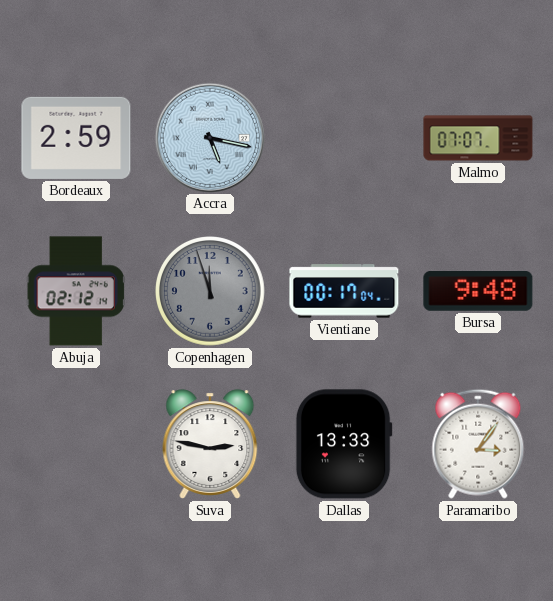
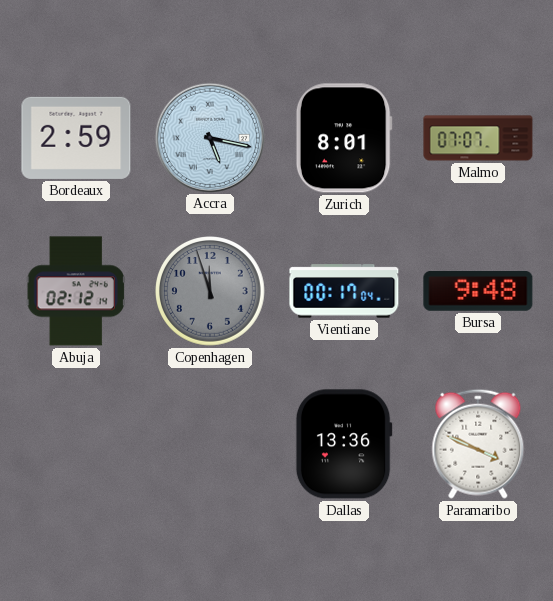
Zurich: none -> 8:01 (344, 138)
Suva: 2:47 -> none (210, 444)
Dallas: 13:33 -> 13:36 (344, 444)
Paramaribo: 3:06 -> 3:49 (478, 444)
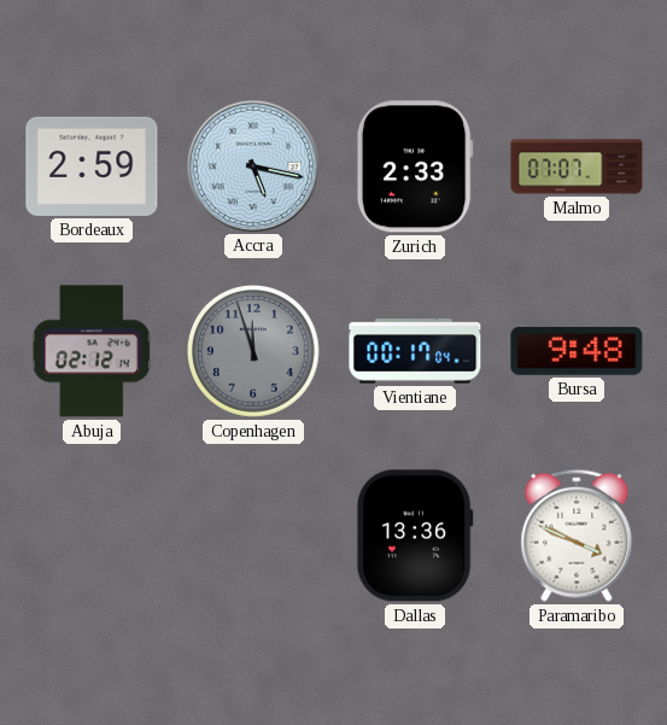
Zurich: 8:01 -> 2:33 (415, 166)
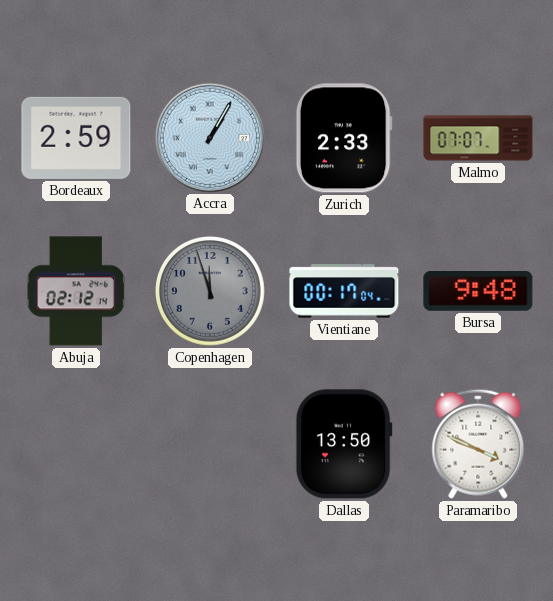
Accra: 5:17 -> 1:05 (209, 137)
Dallas: 13:36 -> 13:50 (344, 444)
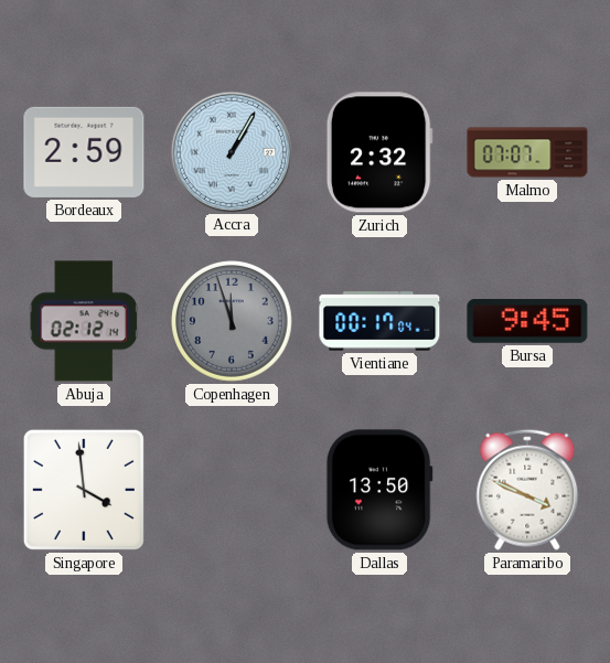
Zurich: 2:33 -> 2:32 (379, 152)
Bursa: 9:48 -> 9:45 (527, 322)
Singapore: none -> 3:59 (84, 490)
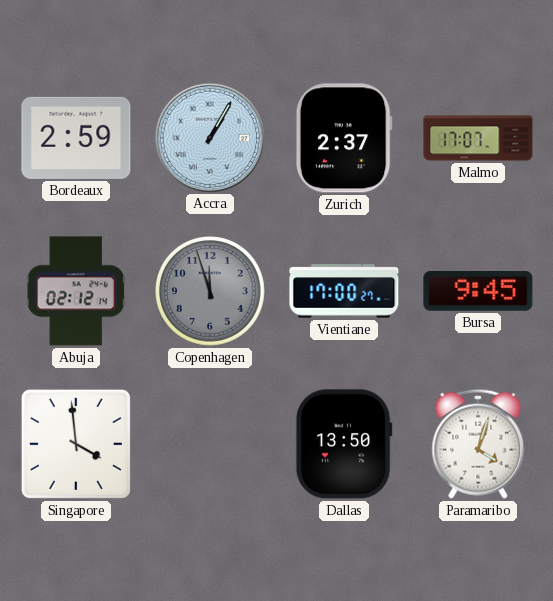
Zurich: 2:32 -> 2:37 (344, 138)
Malmo: 07:07 -> 17:07 (478, 138)
Vientiane: 00:17 -> 17:00 (344, 291)
Paramaribo: 3:49 -> 4:03 (478, 444)
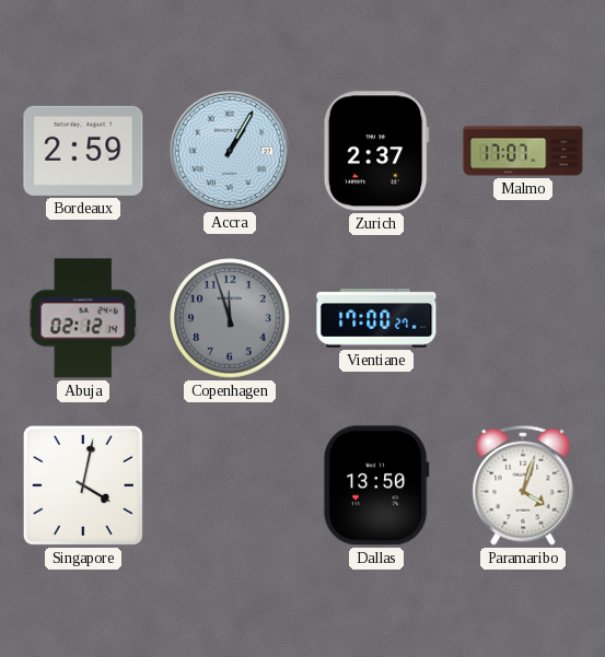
Bursa: 9:45 -> none (478, 292)
Singapore: 3:59 -> 4:02 (83, 485)
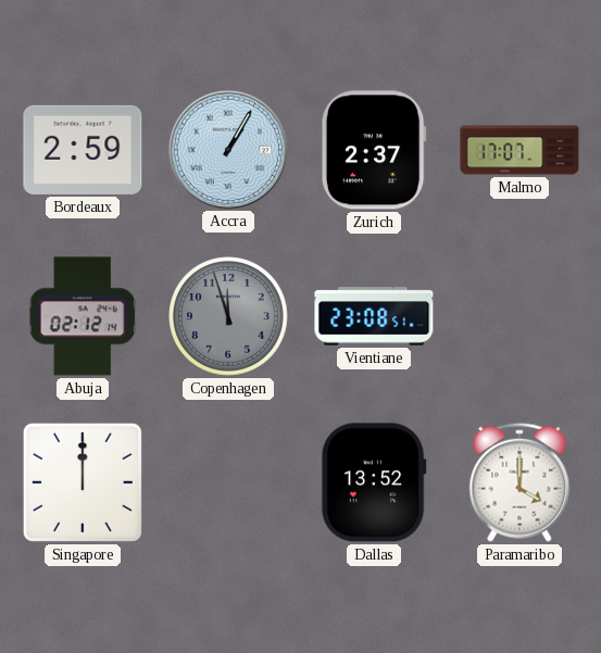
Vientiane: 17:00 -> 23:08 (374, 316)
Singapore: 4:02 -> 12:00 (83, 482)
Dallas: 13:50 -> 13:52 (374, 482)
Paramaribo: 4:03 -> 4:00 (519, 482)
